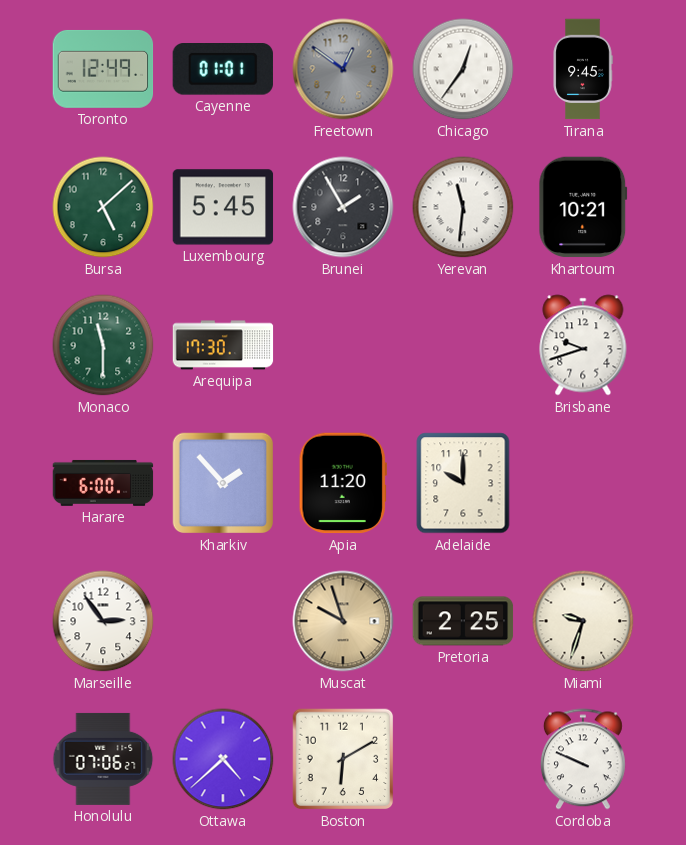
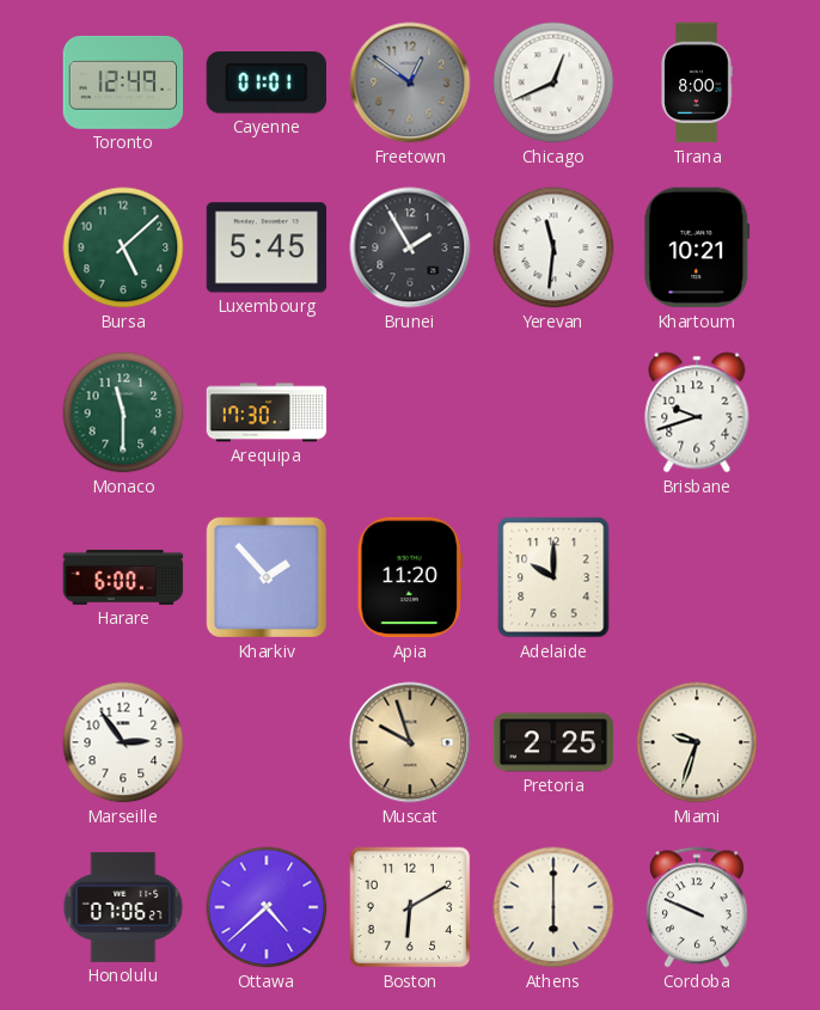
Chicago: 12:36 -> 12:41 (553, 82)
Tirana: 9:45 -> 8:00 (697, 82)
Athens: none -> 6:00 (553, 907)
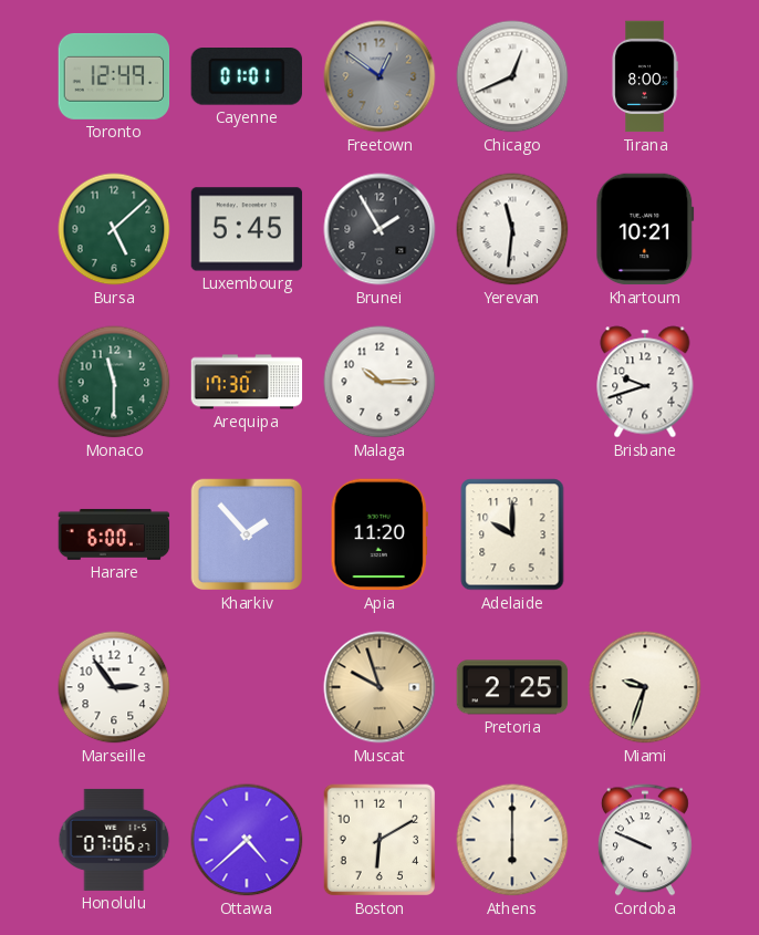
Malaga: none -> 10:15 (379, 382)
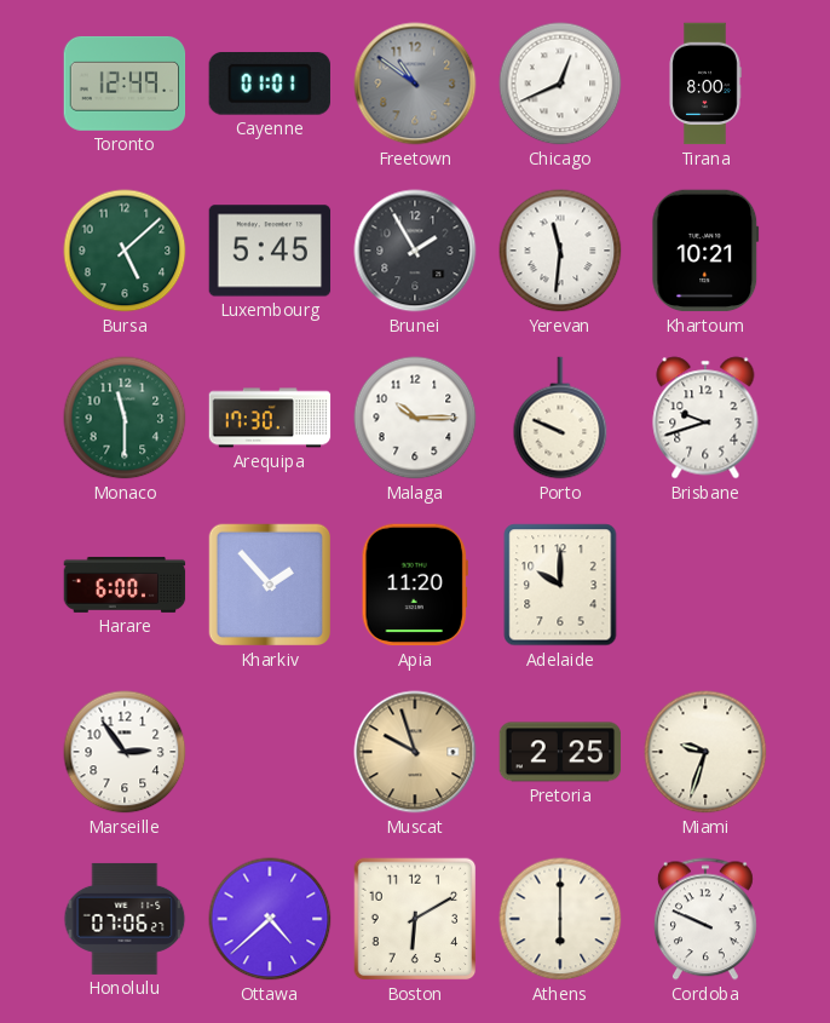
Freetown: 12:51 -> 10:51 (415, 84)
Porto: none -> 9:49 (560, 418)
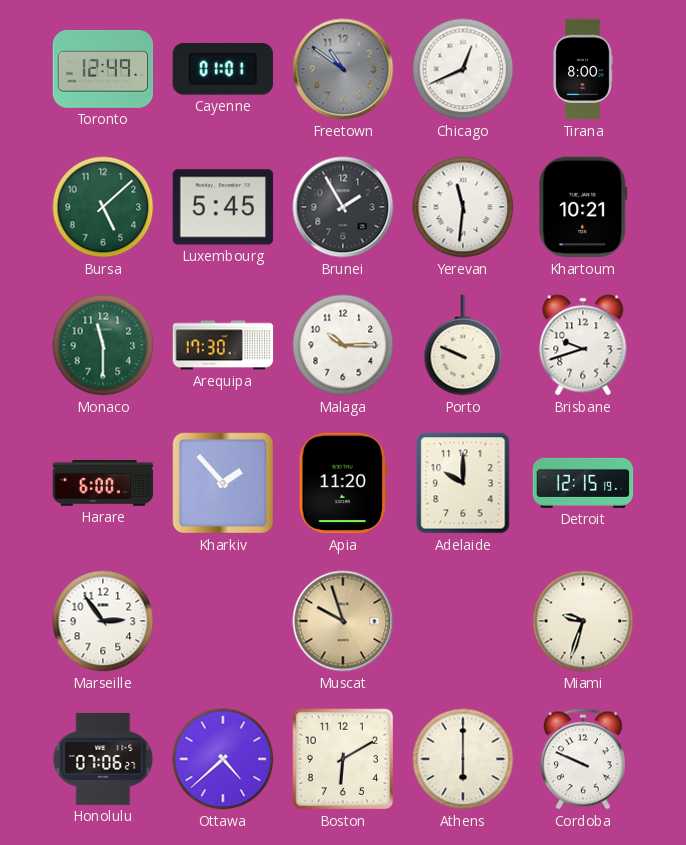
Detroit: none -> 12:15 (583, 483)
Pretoria: 2:25 -> none (560, 752)
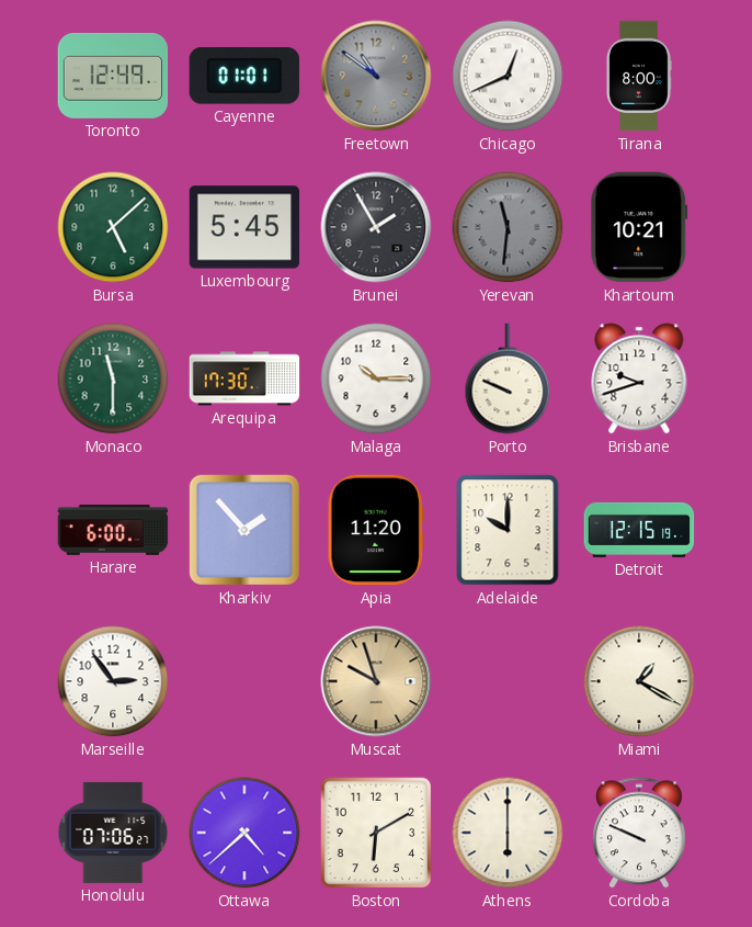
Yerevan dial: white -> grey (508, 227)
Miami: 9:33 -> 1:20 (639, 681)
